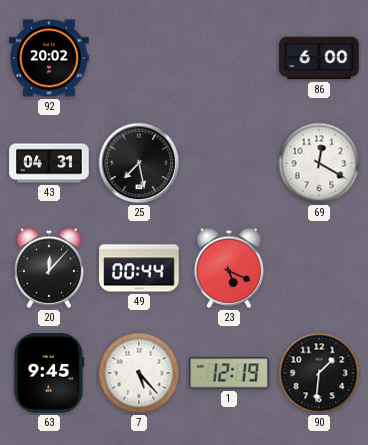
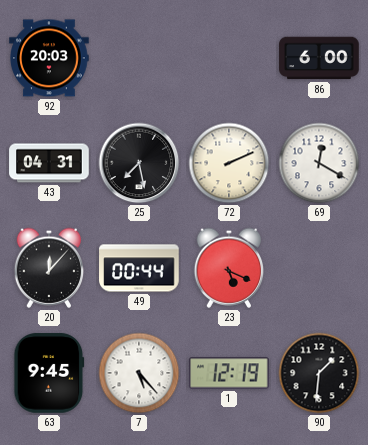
92: 20:02 -> 20:03 (49, 58)
72: none -> 2:11 (229, 163)
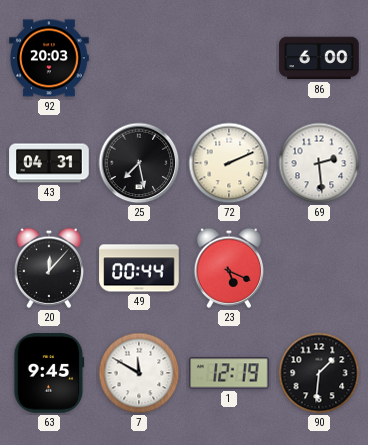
69: 12:20 -> 2:29 (319, 163)
7: 5:23 -> 11:50 (139, 373)
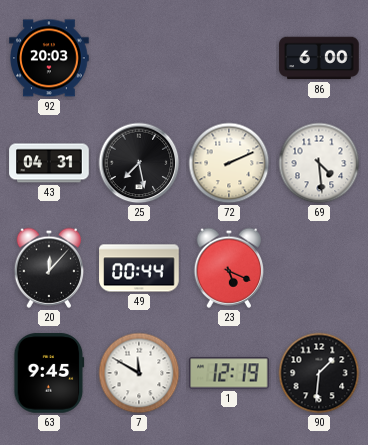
69: 2:29 -> 4:29 (319, 163)
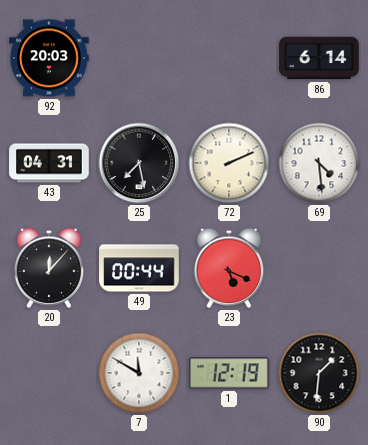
86: 6:00 -> 6:14 (319, 58)
63: 9:45 -> none (49, 373)
